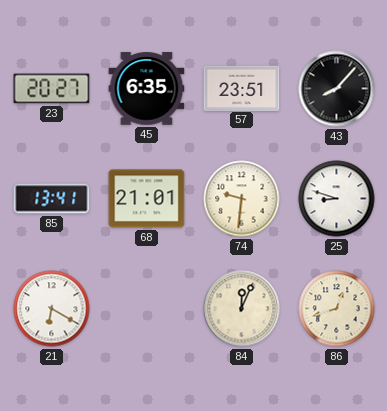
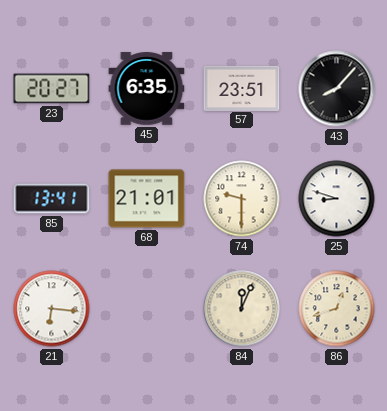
74: 9:31 -> 9:30 (242, 199)
21: 6:20 -> 6:16 (52, 309)
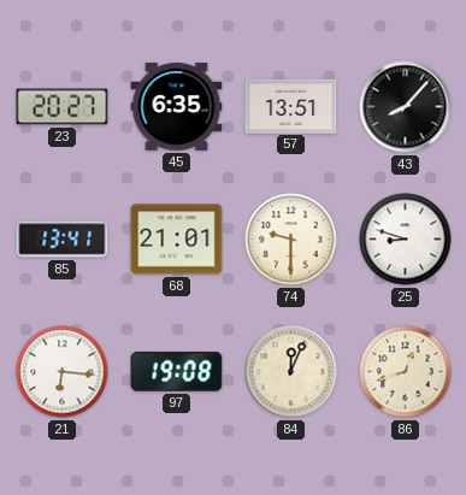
57: 23:51 -> 13:51 (291, 106)
97: none -> 19:08 (177, 372)
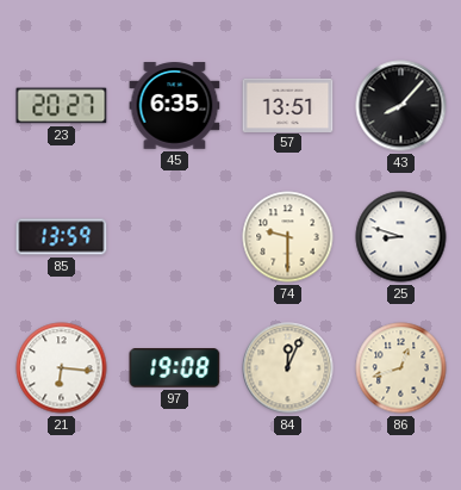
85: 13:41 -> 13:59 (62, 237)
68: 21:01 -> none (177, 240)
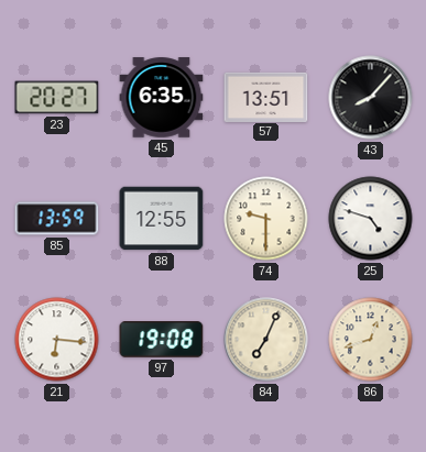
88: none -> 12:55 (162, 219)
25: 8:48 -> 4:48 (371, 219)
84: 12:04 -> 7:04 (266, 340)
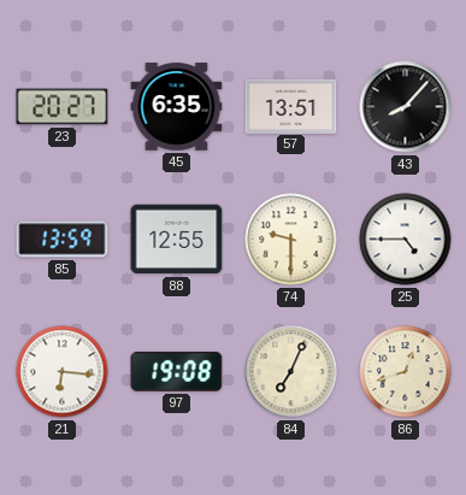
25: 4:48 -> 4:45 (406, 240)
